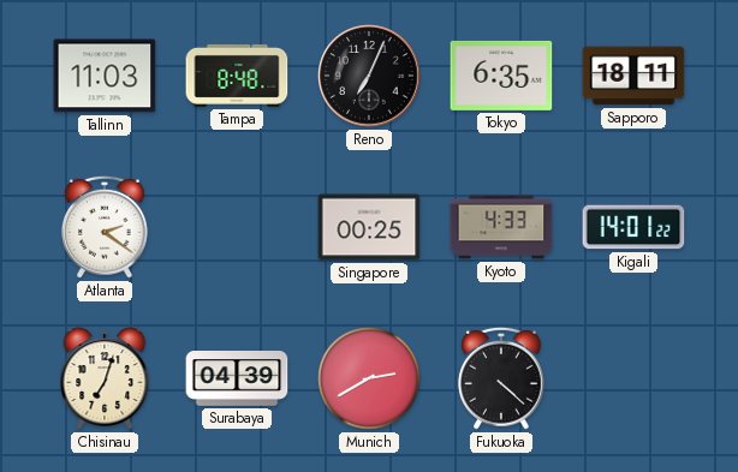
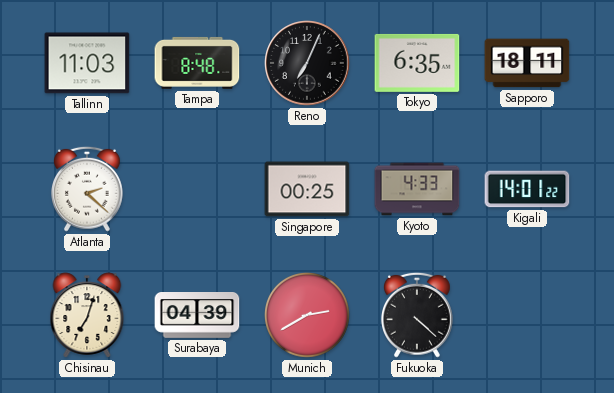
Atlanta: 2:21 -> 2:22 (88, 189)
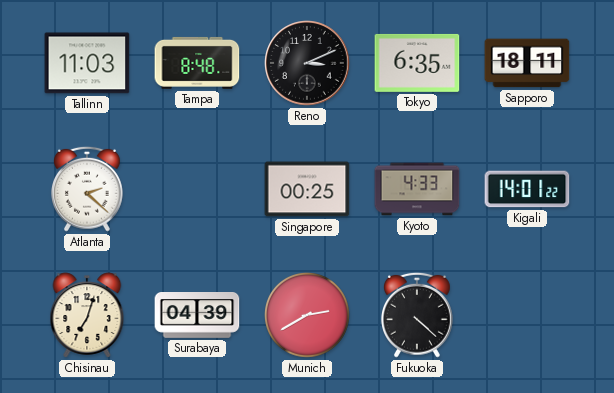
Reno: 7:04 -> 3:11 (307, 63)
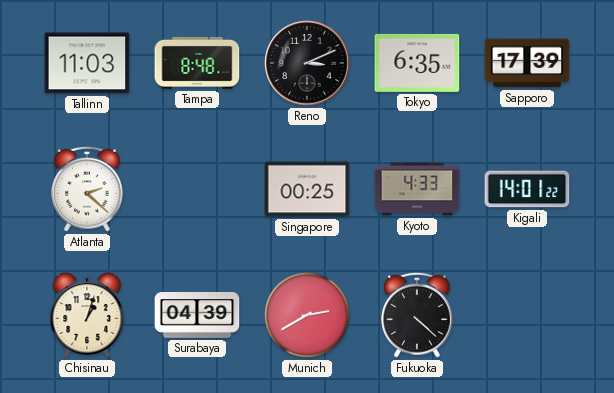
Sapporo: 18:11 -> 17:39 (527, 63)
Chisinau: 7:03 -> 1:03 (87, 315)
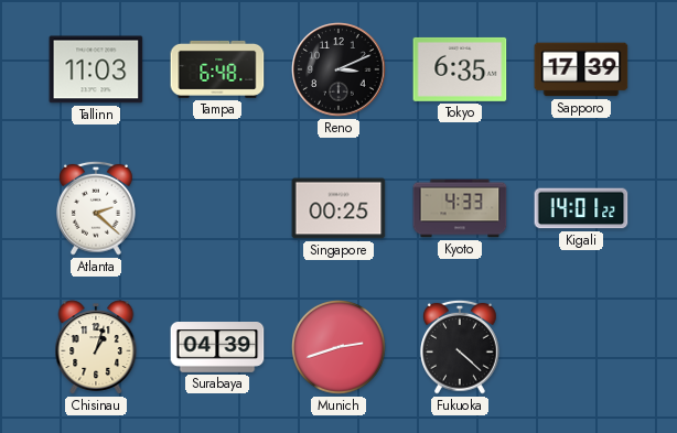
Tampa: 8:48 -> 6:48 (217, 69)
Munich: 2:40 -> 2:42 (340, 348)
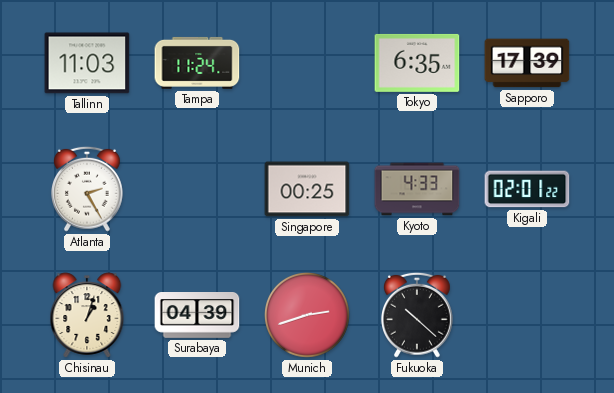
Tampa: 6:48 -> 11:24 (197, 63)
Reno: 3:11 -> none (338, 69)
Atlanta: 2:22 -> 2:25 (88, 189)
Kigali: 14:01 -> 02:01 (527, 189)
Fukuoka: 4:22 -> 10:22 (418, 315)
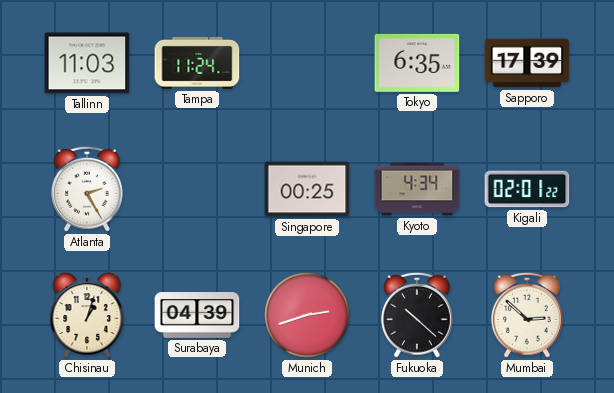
Kyoto: 4:33 -> 4:34 (417, 189)
Mumbai: none -> 2:52 (528, 315)
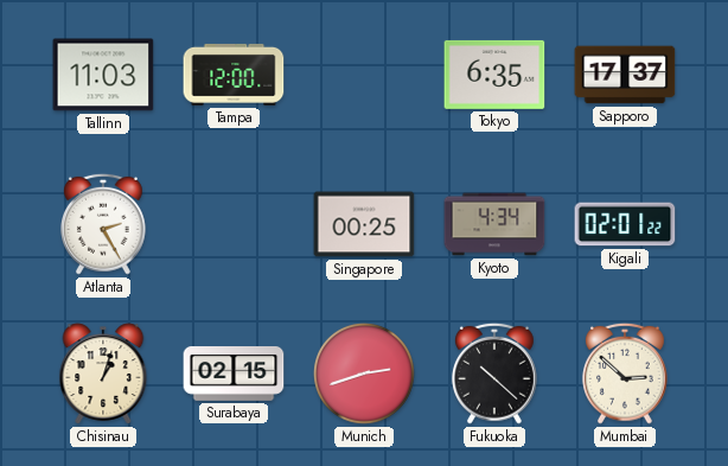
Tampa: 11:24 -> 12:00 (234, 75)
Sapporo: 17:39 -> 17:37 (625, 75)
Surabaya: 04:39 -> 02:15 (234, 375)
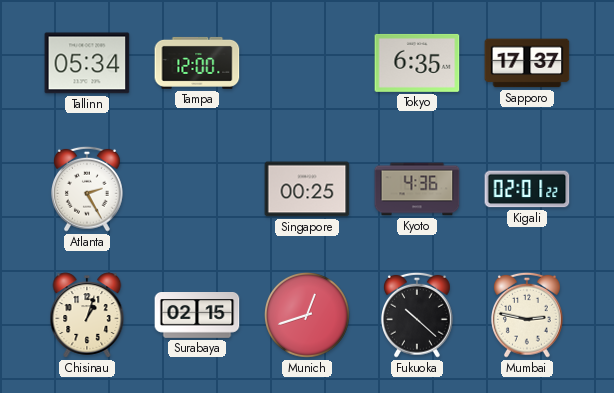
Tallinn: 11:03 -> 05:34 (87, 63)
Kyoto: 4:34 -> 4:36 (417, 189)
Munich: 2:42 -> 12:42 (308, 316)
Mumbai: 2:52 -> 2:47 (528, 315)
